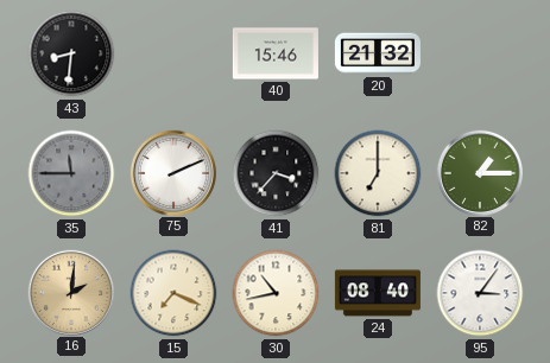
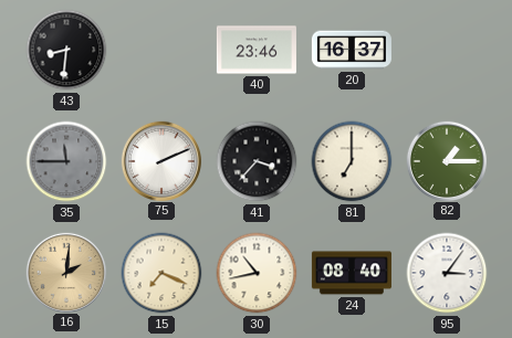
40: 15:46 -> 23:46 (257, 50)
20: 21:32 -> 16:37 (352, 50)
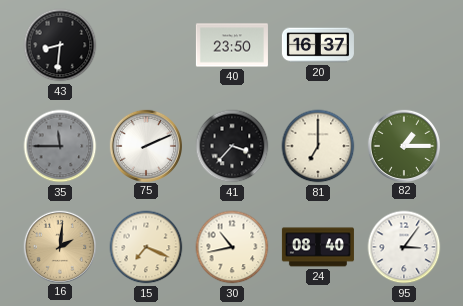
40: 23:46 -> 23:50 (232, 45)
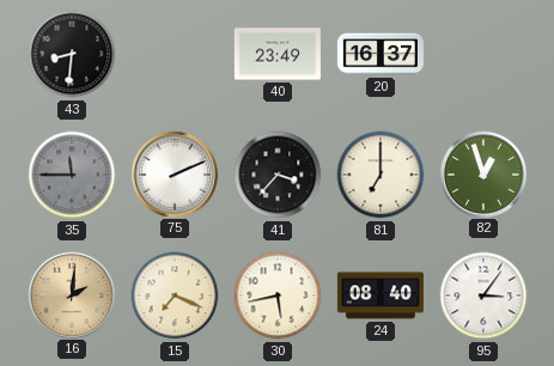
40: 23:50 -> 23:49 (278, 54)
82: 1:15 -> 12:57 (482, 173)
30: 10:43 -> 5:43 (278, 295)
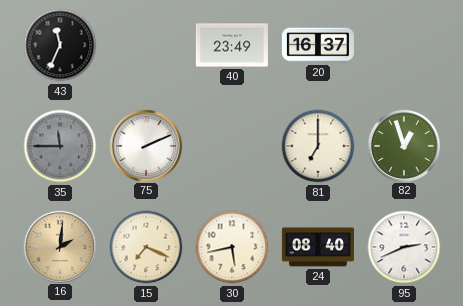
43: 8:31 -> 11:34 (60, 45)
41: 3:37 -> none (278, 175)
95: 3:06 -> 2:41 (404, 247)
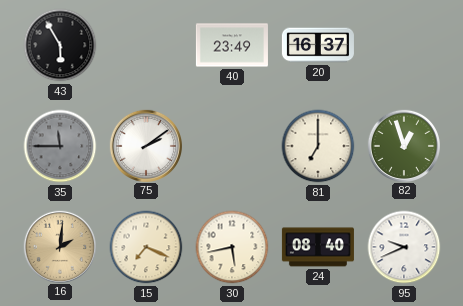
43: 11:34 -> 5:55 (60, 45)
75: 2:11 -> 2:09 (145, 145)
95: 2:41 -> 9:41 (404, 247)
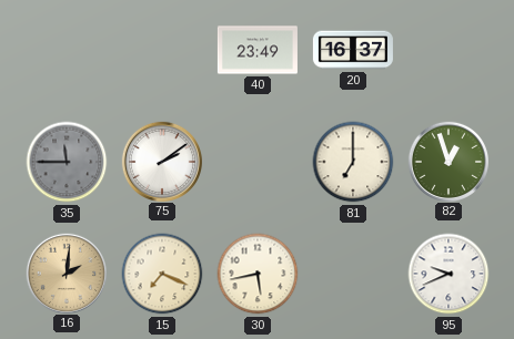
43: 5:55 -> none (60, 45)
24: 08:40 -> none (318, 247)
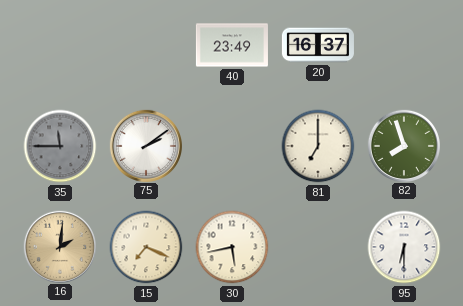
82: 12:57 -> 7:57 (403, 145)
95: 9:41 -> 6:30 (404, 247)
